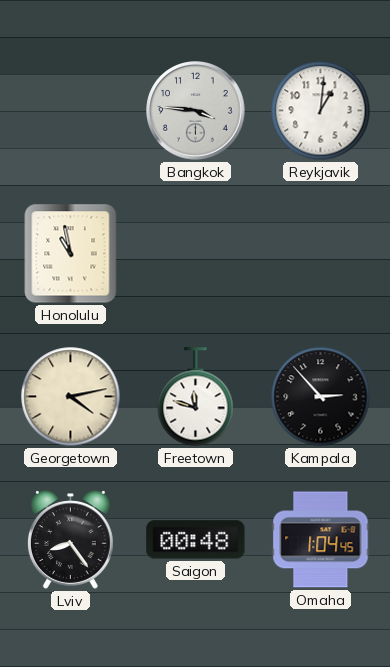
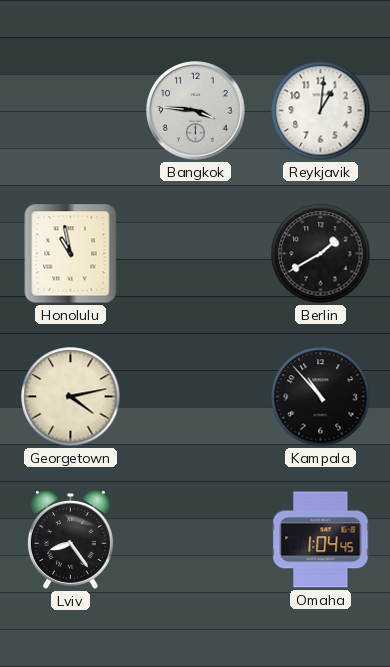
Berlin: none -> 1:40 (321, 254)
Freetown: 11:48 -> none (196, 397)
Kampala: 2:53 -> 10:53 (321, 397)
Saigon: 00:48 -> none (196, 540)
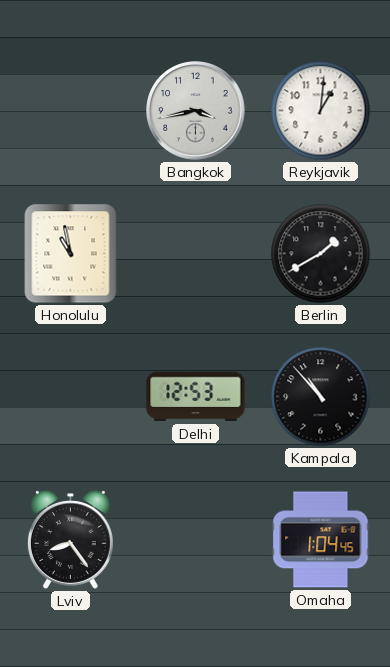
Bangkok: 3:46 -> 3:43 (196, 111)
Georgetown: 4:13 -> none (71, 397)
Delhi: none -> 12:53 (196, 397)
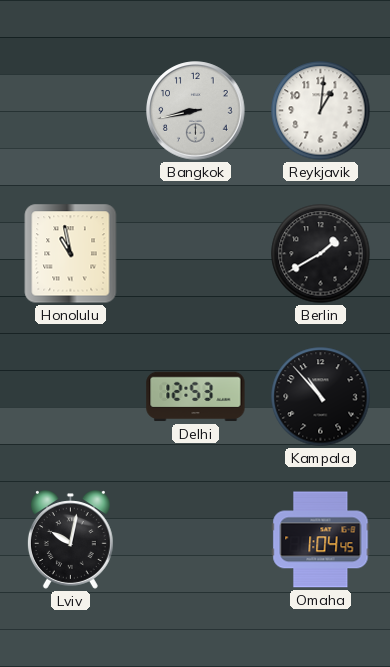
Bangkok: 3:43 -> 8:43 (196, 111)
Lviv: 8:24 -> 10:02 (70, 540)
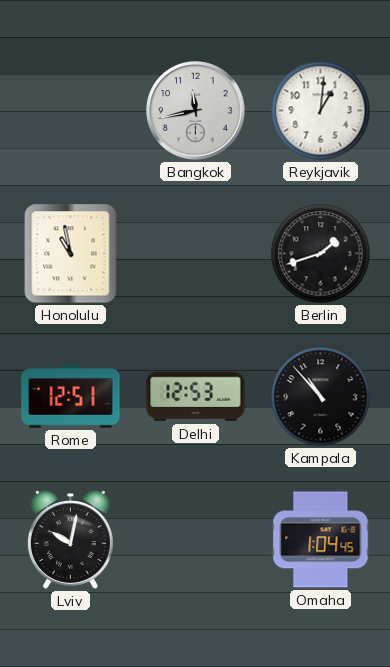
Bangkok: 8:43 -> 11:43 (196, 111)
Berlin: 1:40 -> 1:42 (321, 254)
Rome: none -> 12:51 (71, 397)
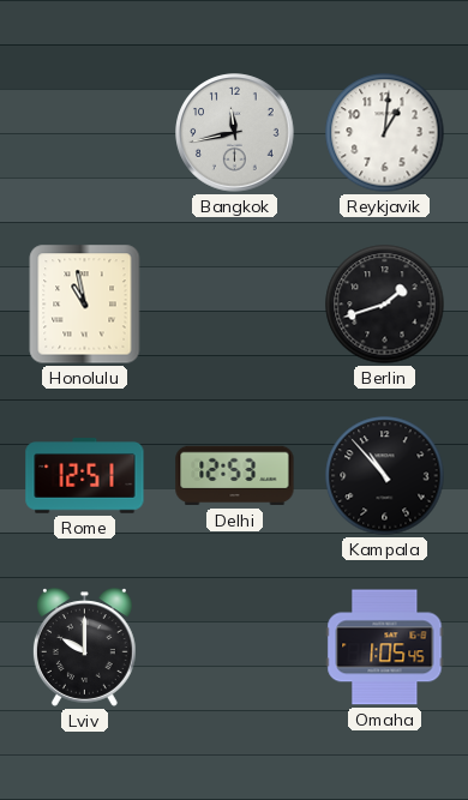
Lviv: 10:02 -> 10:00 (84, 648)
Omaha: 1:04 -> 1:05 (385, 648)
